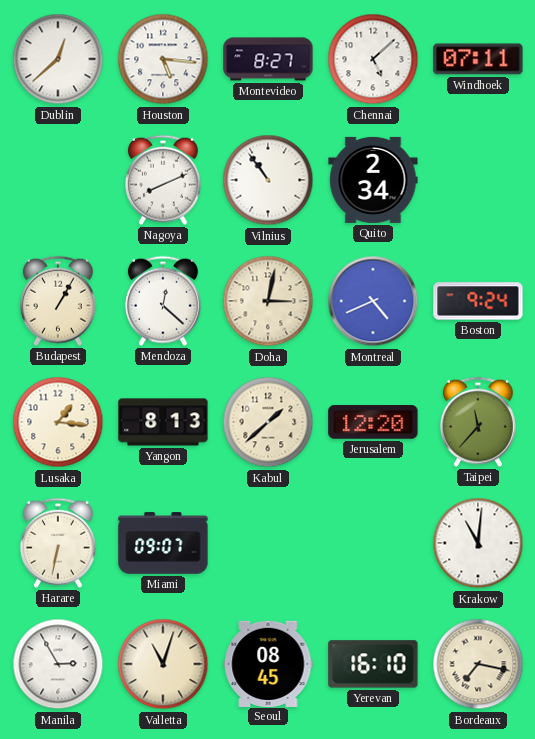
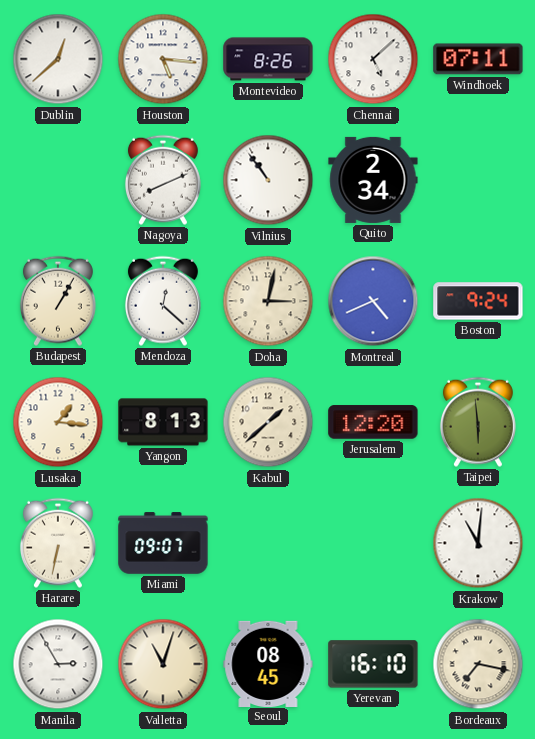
Montevideo: 8:27 -> 8:26 (268, 59)
Taipei: 11:37 -> 5:59 (478, 422)
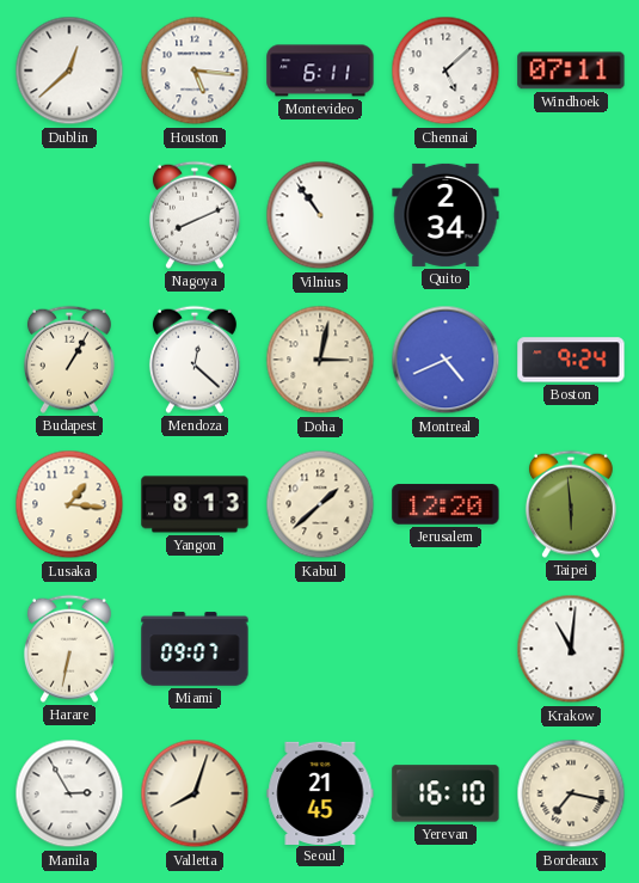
Montevideo: 8:26 -> 6:11 (320, 70)
Valletta: 11:03 -> 8:03 (195, 793)
Seoul: 08:45 -> 21:45 (320, 792)
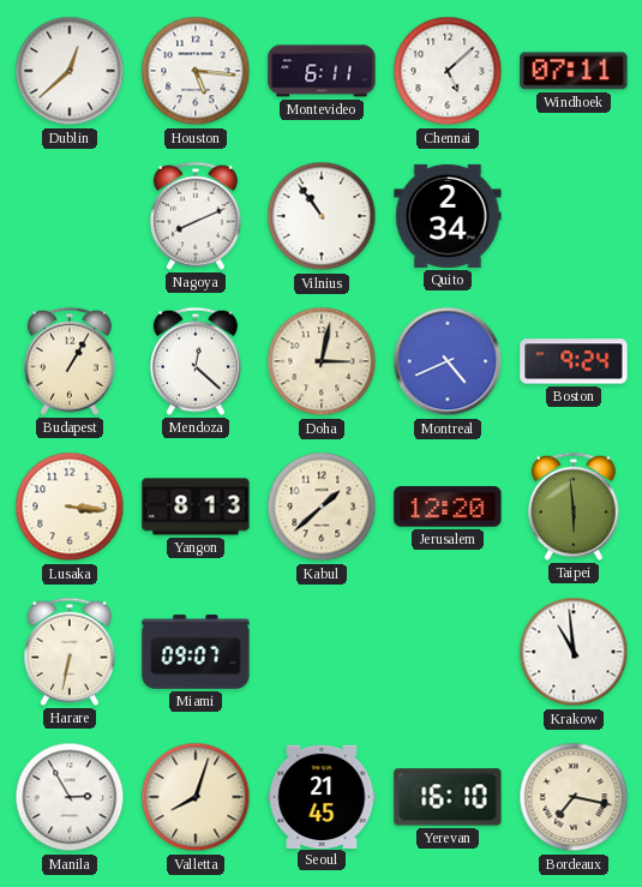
Lusaka: 1:16 -> 3:16 (70, 507)
Krakow: 11:01 -> 10:59 (574, 652)
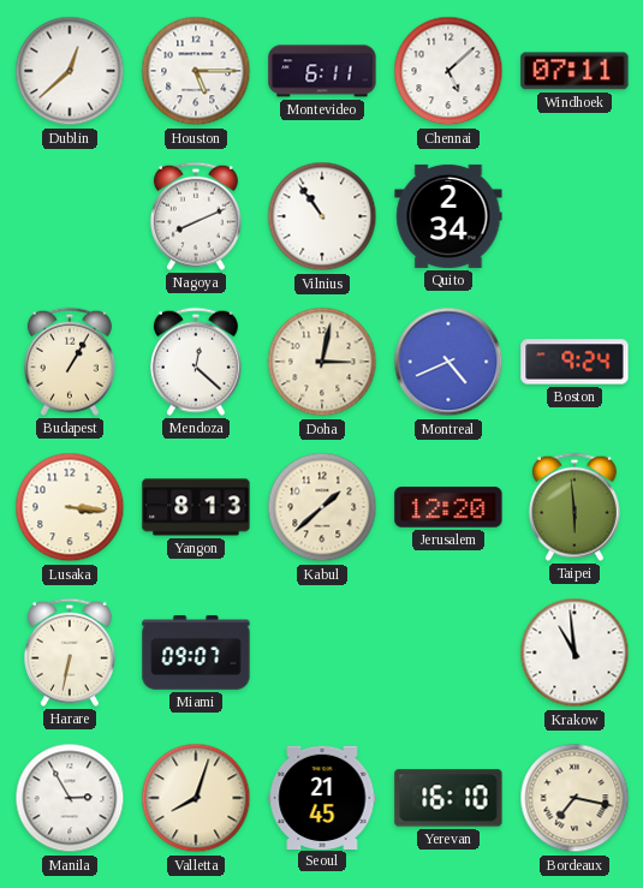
Houston: 5:16 -> 5:15 (196, 71)
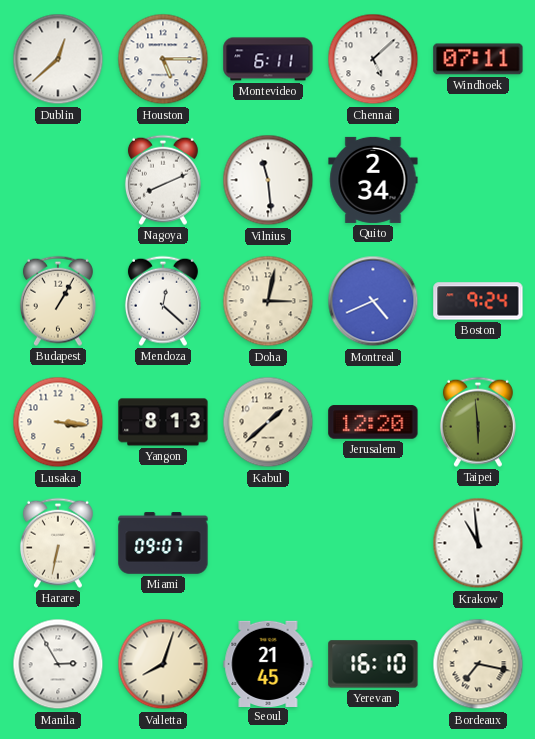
Vilnius: 10:54 -> 11:29 (268, 180)
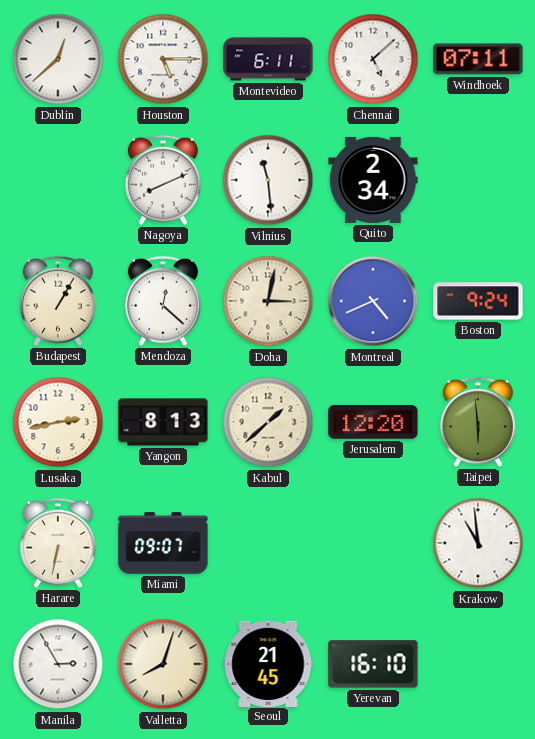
Lusaka: 3:16 -> 2:43 (58, 422)
Bordeaux: 7:17 -> none (478, 664)
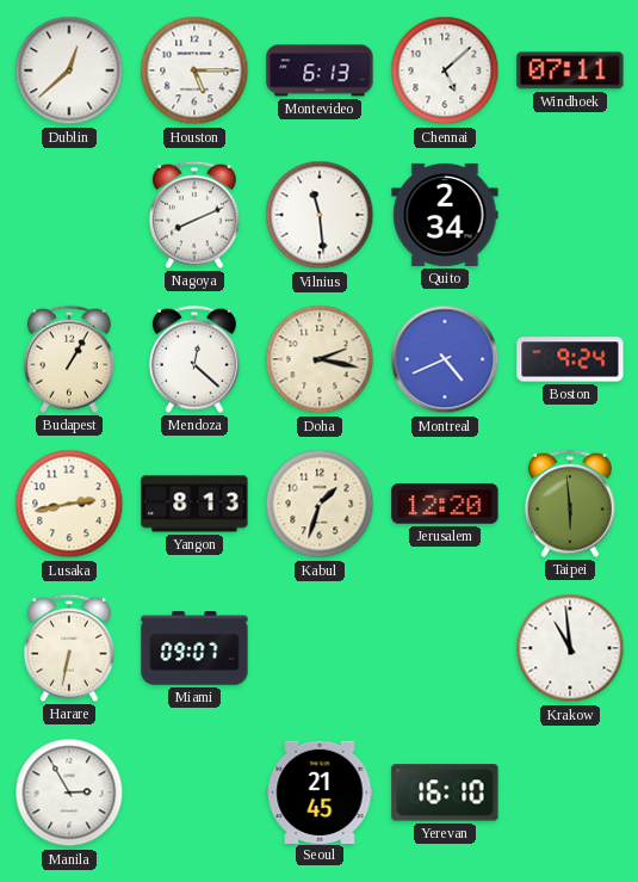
Montevideo: 6:11 -> 6:13 (320, 70)
Doha: 3:02 -> 2:17 (320, 359)
Kabul: 1:38 -> 1:33 (320, 504)
Valletta: 8:03 -> none (163, 664)
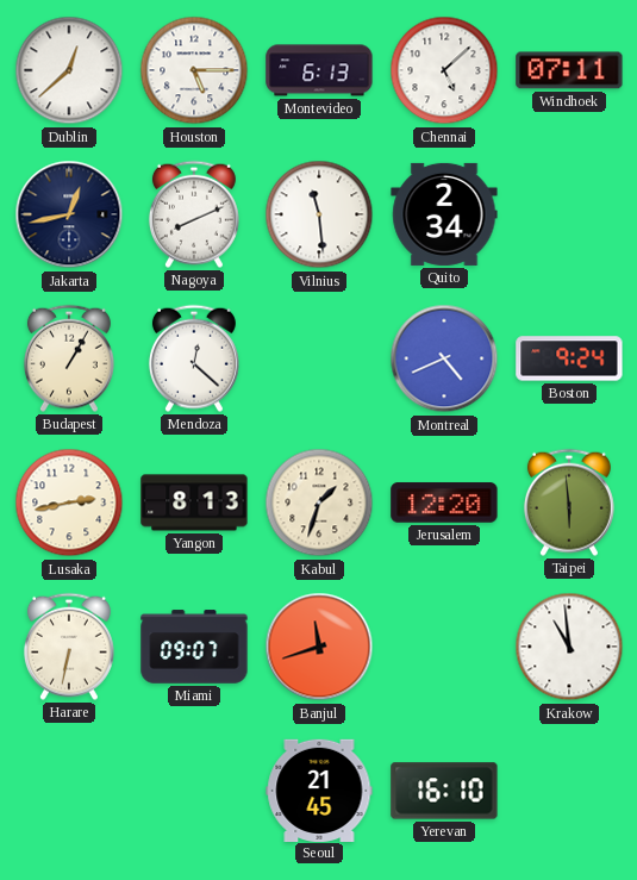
Jakarta: none -> 12:43 (69, 214)
Doha: 2:17 -> none (320, 359)
Banjul: none -> 11:42 (319, 647)
Manila: 2:55 -> none (69, 792)
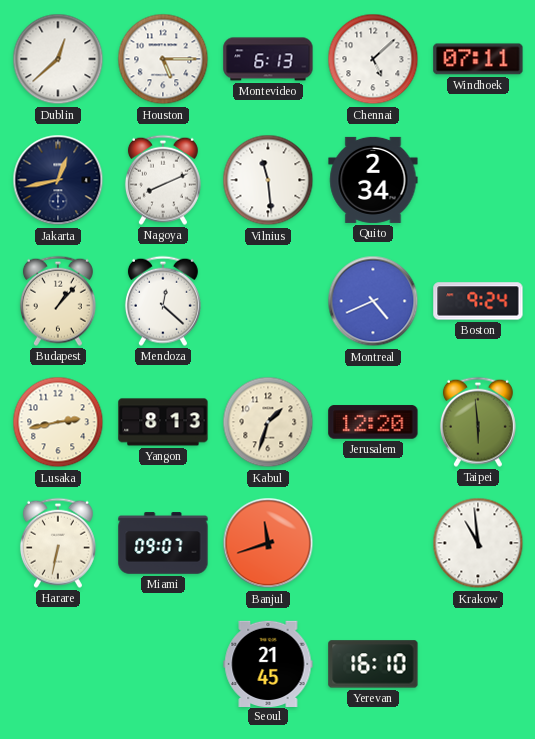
Budapest: 1:05 -> 1:07 (58, 301)
